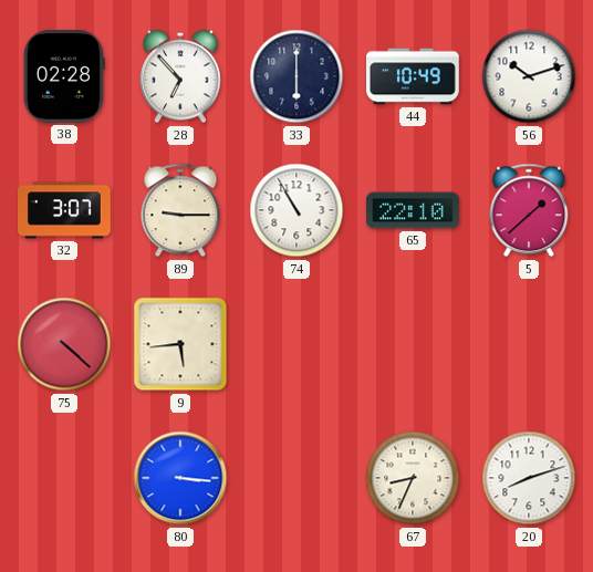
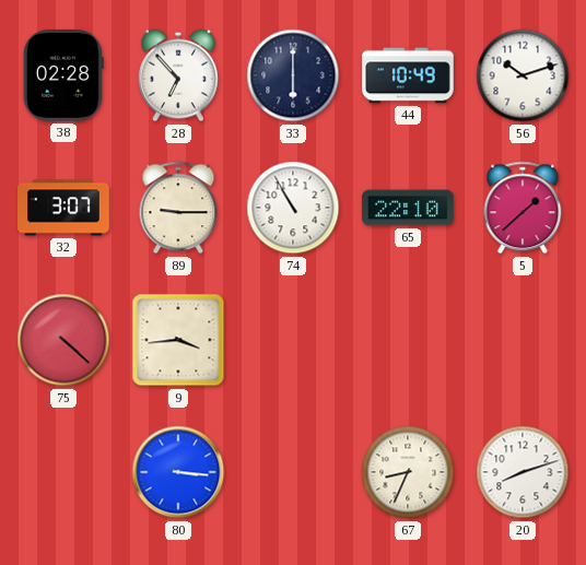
9: 5:44 -> 3:44 (178, 340)
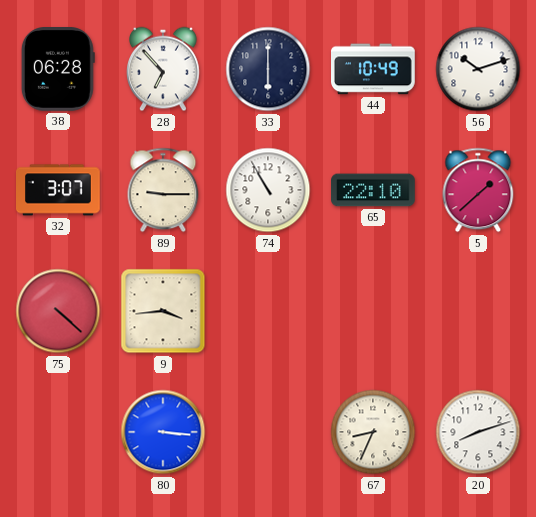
38: 02:28 -> 06:28 (58, 70)
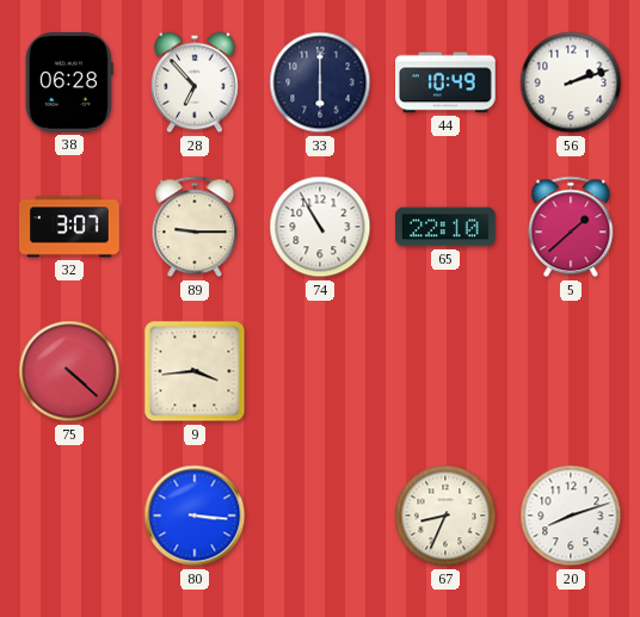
56: 10:12 -> 2:12 (571, 82)
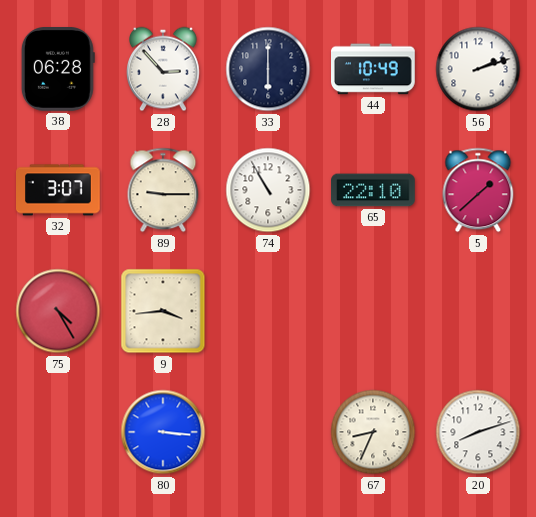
28: 6:53 -> 2:53 (164, 69)
75: 4:22 -> 4:25 (58, 311)
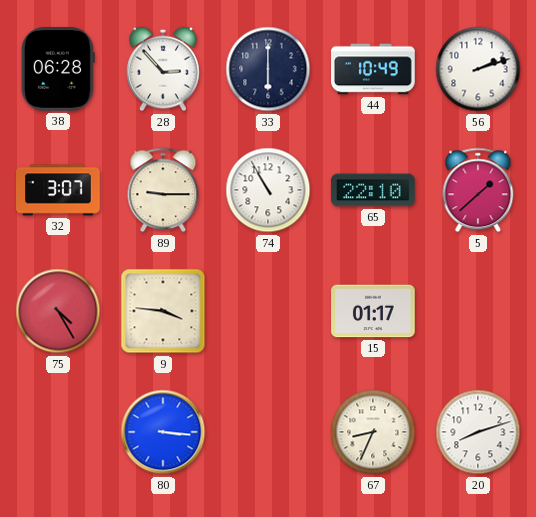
9: 3:44 -> 3:46 (163, 311)
15: none -> 01:17 (373, 311)
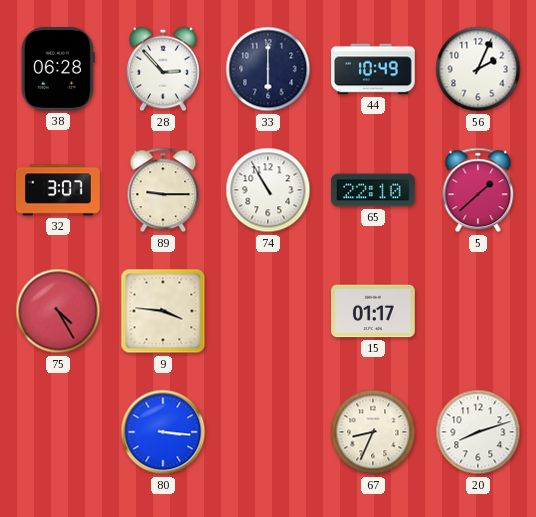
56: 2:12 -> 2:04 (478, 69)
